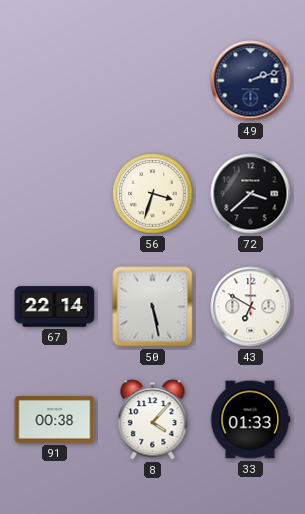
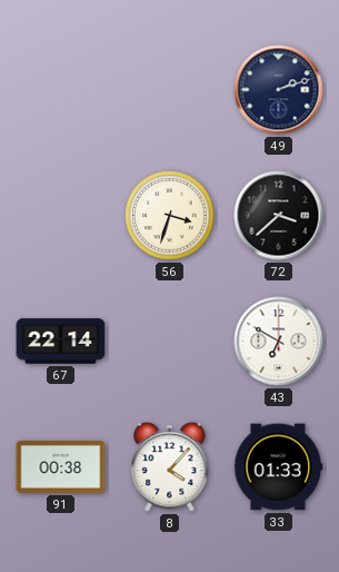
50: 5:28 -> none (153, 307)
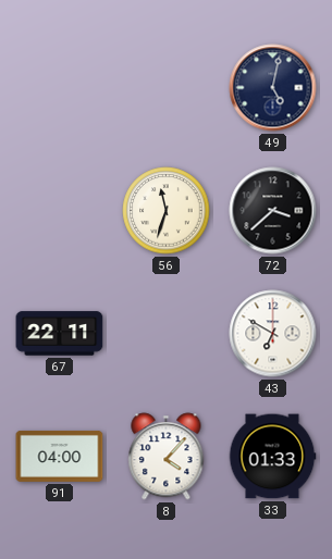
49: 2:12 -> 5:02 (273, 88)
56: 3:33 -> 11:33 (167, 211)
67: 22:14 -> 22:11 (60, 334)
91: 00:38 -> 04:00 (60, 456)
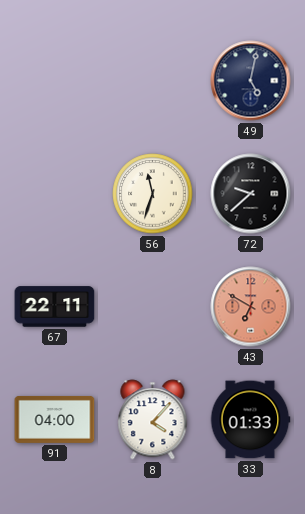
72: 3:38 -> 9:38 (251, 194)
43 dial: white -> salmon (251, 307)
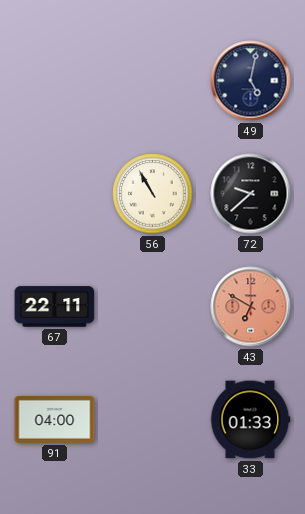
56: 11:33 -> 10:55 (153, 194)
8: 4:07 -> none (153, 420)
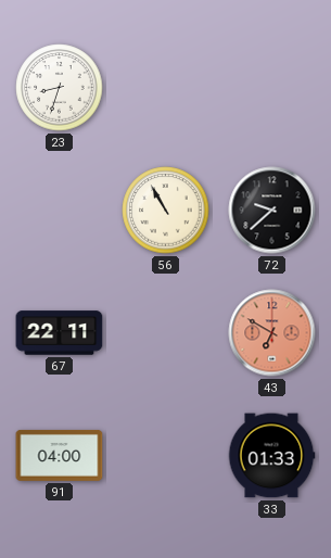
23: none -> 8:33 (60, 88)
49: 5:02 -> none (251, 81)
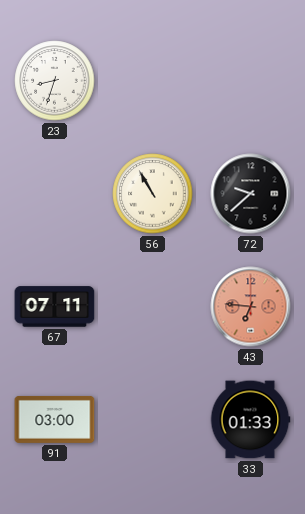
67: 22:11 -> 07:11 (55, 307)
43: 6:50 -> 6:46 (251, 307)
91: 04:00 -> 03:00 (55, 419)
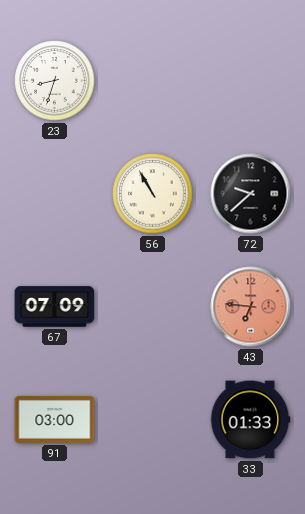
67: 07:11 -> 07:09 (55, 307)
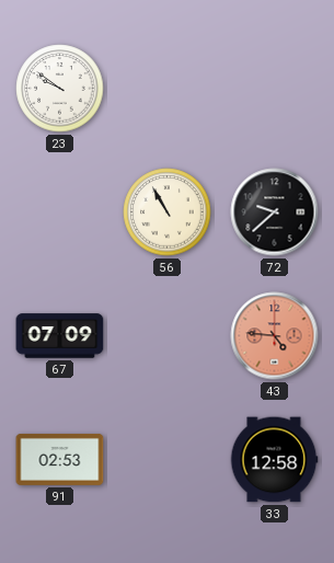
23: 8:33 -> 9:51 (60, 89)
43: 6:46 -> 4:46 (275, 336)
91: 03:00 -> 02:53 (60, 459)
33: 01:33 -> 12:58 (274, 460)
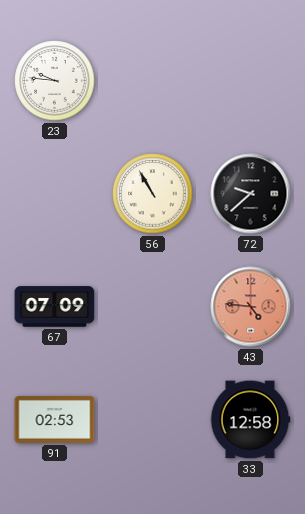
23: 9:51 -> 9:46 (55, 81)
